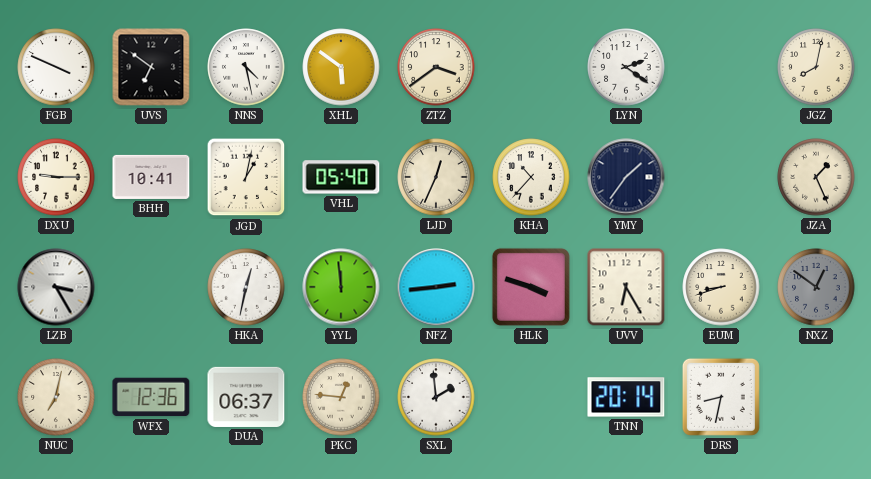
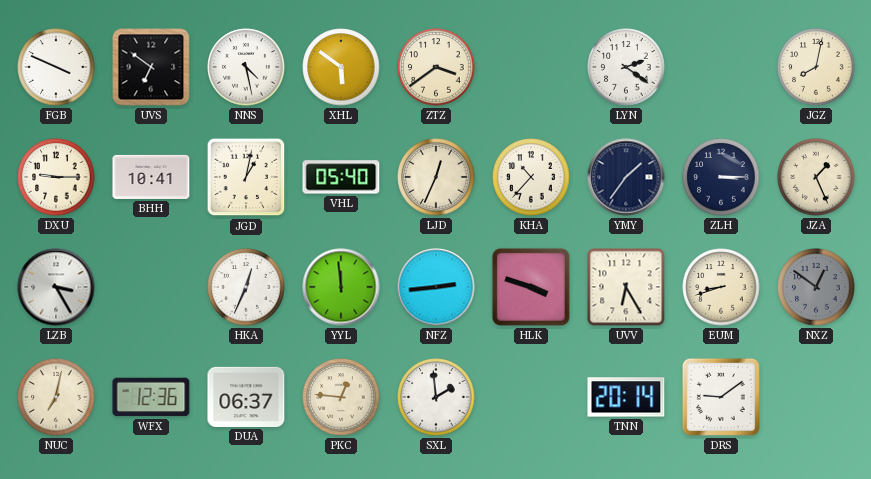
ZLH: none -> 3:15 (721, 177)
HKA: 12:32 -> 12:34 (246, 287)
DRS: 8:32 -> 9:09 (721, 397)
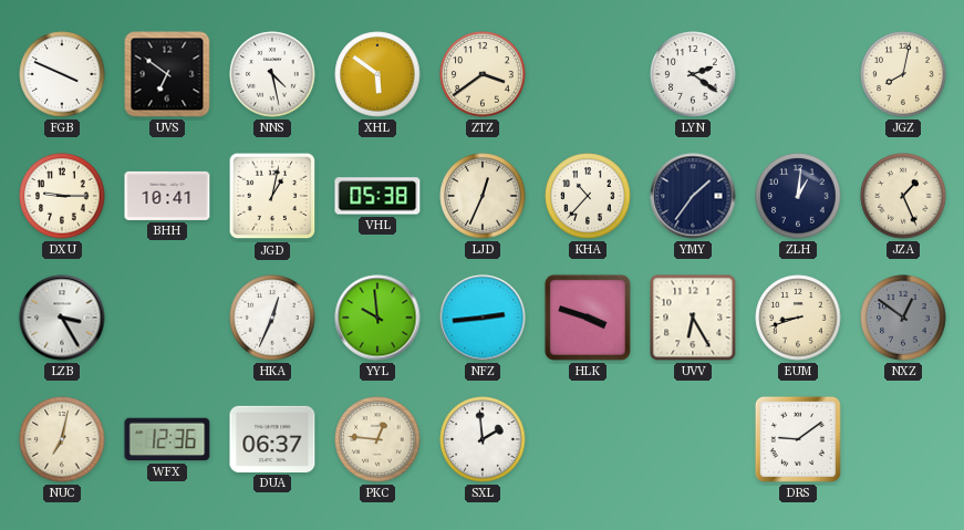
VHL: 05:40 -> 05:38 (377, 196)
ZLH: 3:15 -> 1:01 (798, 196)
YYL: 11:59 -> 9:59 (377, 318)
TNN: 20:14 -> none (626, 397)
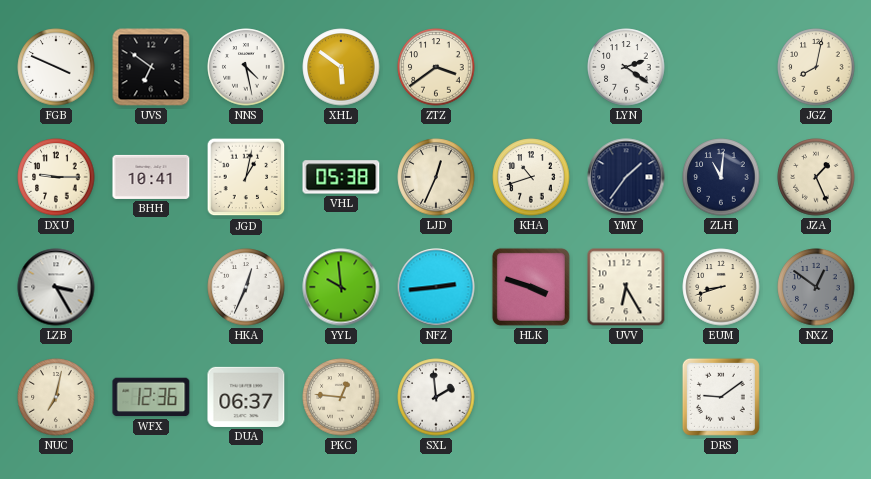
KHA: 10:37 -> 10:42 (531, 177)
ZLH: 1:01 -> 11:01 (721, 177)
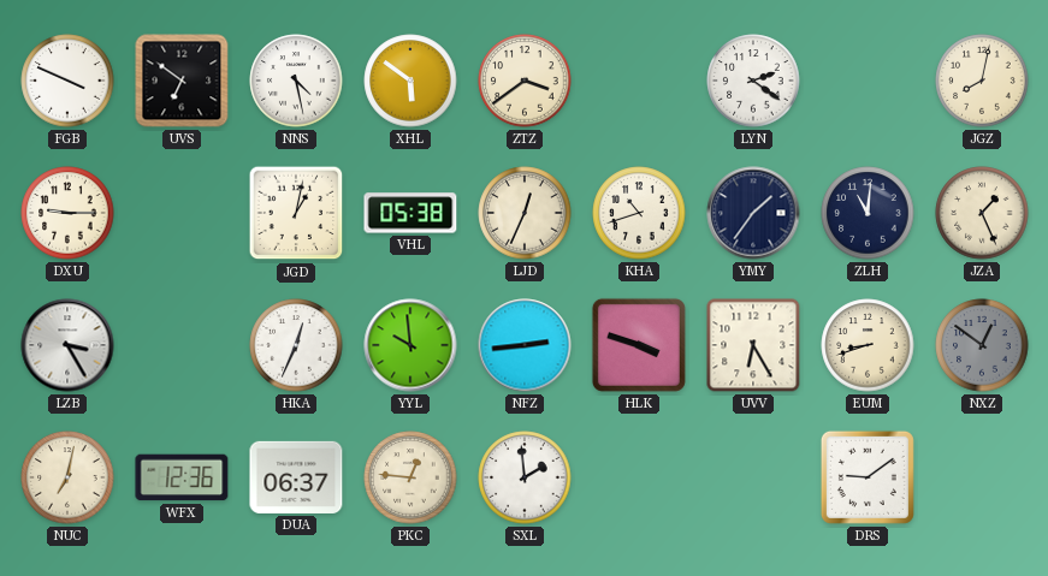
BHH: 10:41 -> none (151, 177)
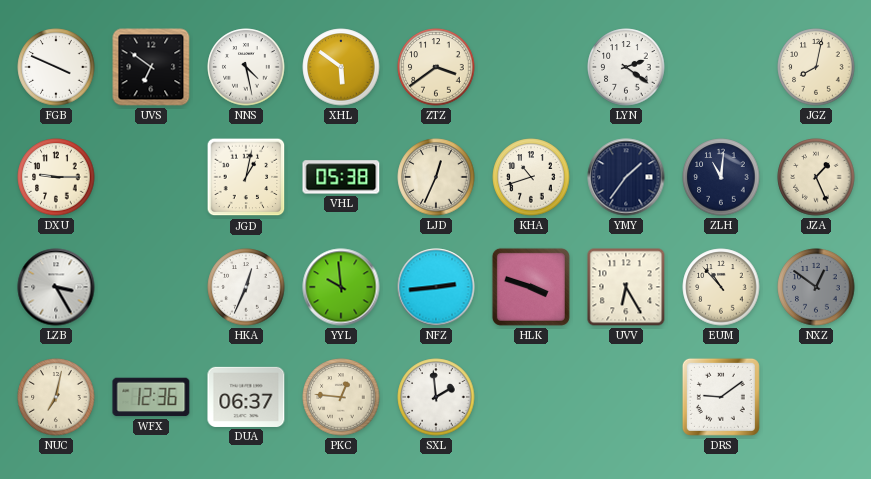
EUM: 8:42 -> 10:53 (721, 287)
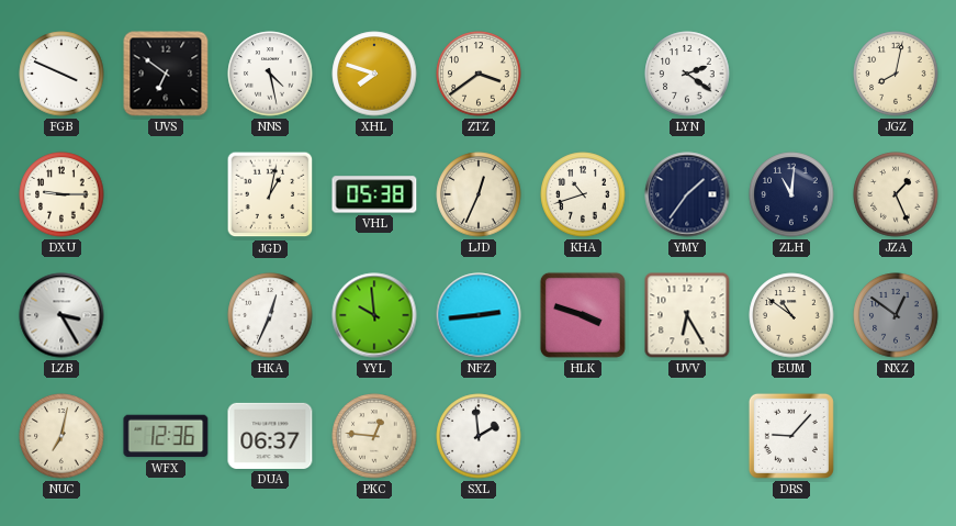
XHL: 5:51 -> 7:48 (374, 74)
EUM: 10:53 -> 10:51 (791, 315)
DRS: 9:09 -> 9:07 (791, 436)
